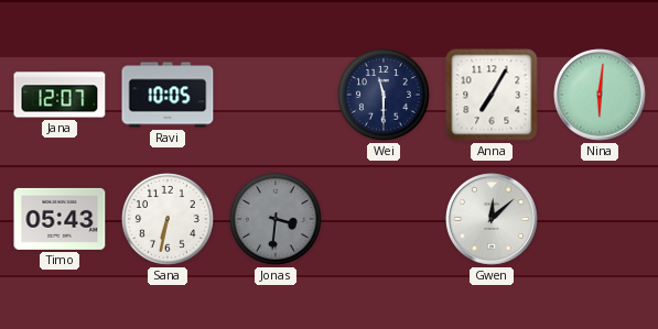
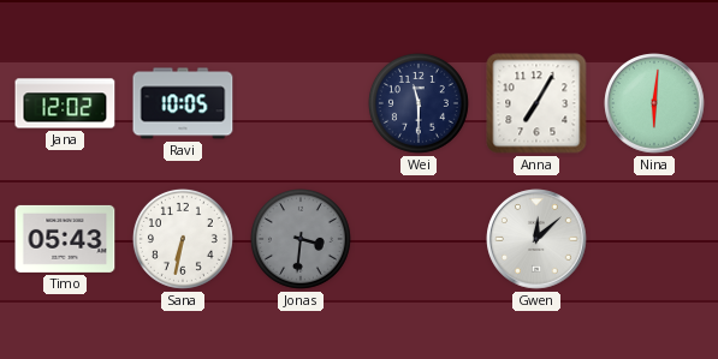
Jana: 12:07 -> 12:02 (65, 103)
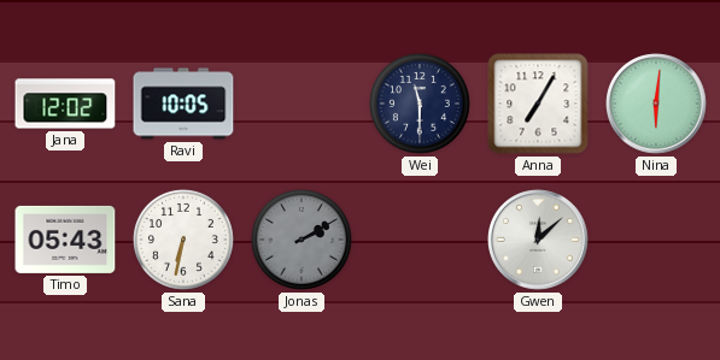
Jonas: 3:31 -> 2:10 (302, 240)
